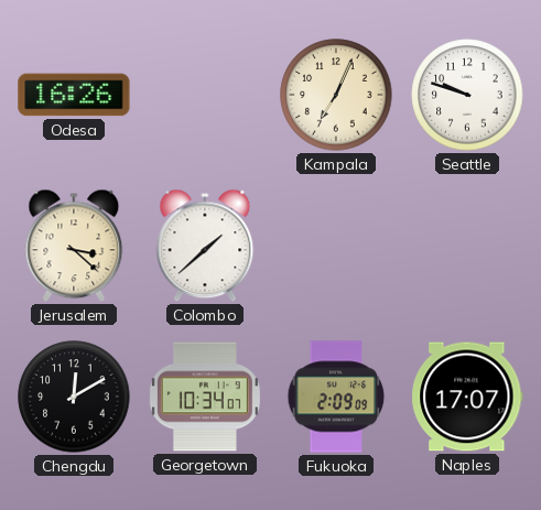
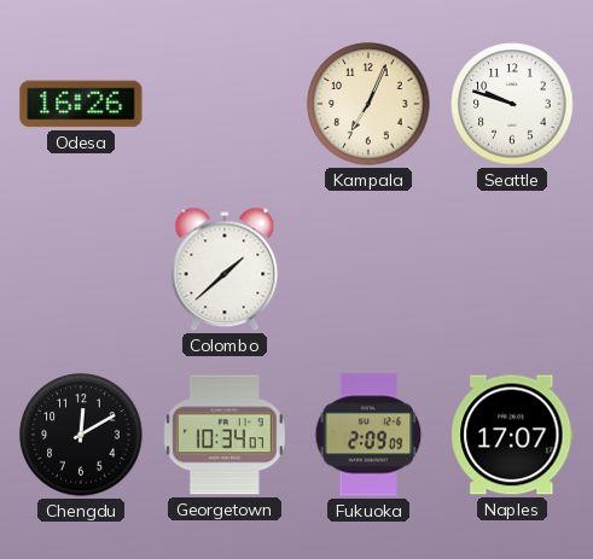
Jerusalem: 3:22 -> none (74, 246)
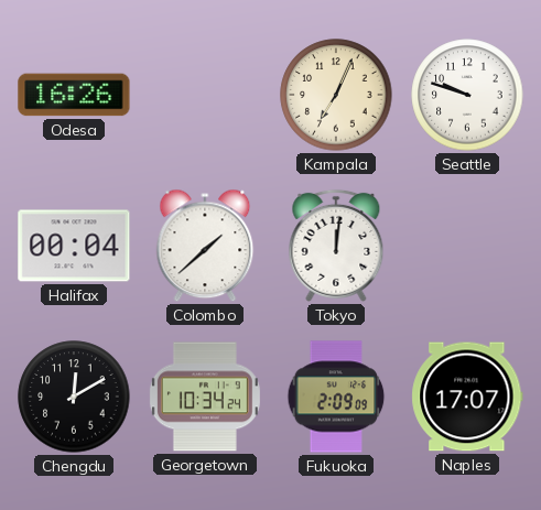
Halifax: none -> 00:04 (74, 246)
Tokyo: none -> 12:01 (336, 246)
Georgetown: 10:34:07 -> 10:34:24 (205, 397)
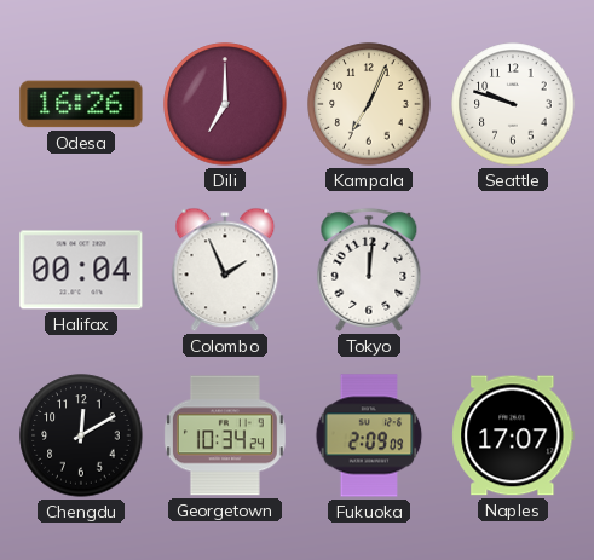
Dili: none -> 7:00 (225, 104)
Colombo: 1:38 -> 1:56 (225, 270)
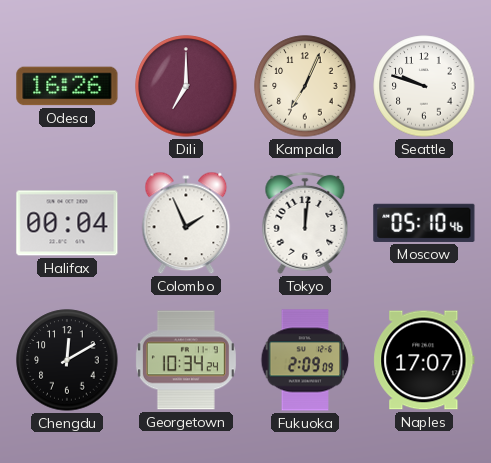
Moscow: none -> 05:10 (424, 223)
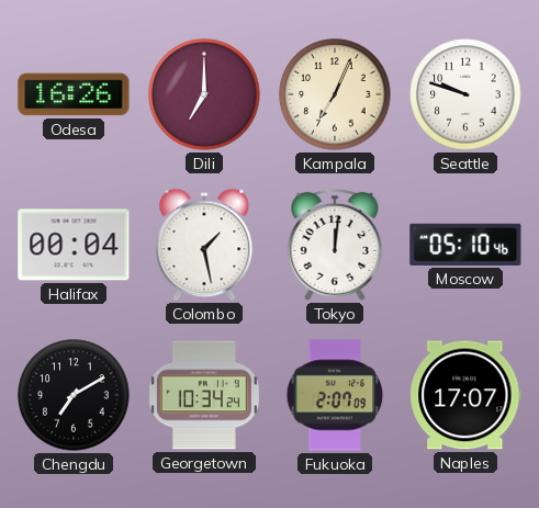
Colombo: 1:56 -> 1:28 (204, 245)
Chengdu: 12:10 -> 7:10 (74, 395)
Fukuoka: 2:09 -> 2:07 (335, 395)
